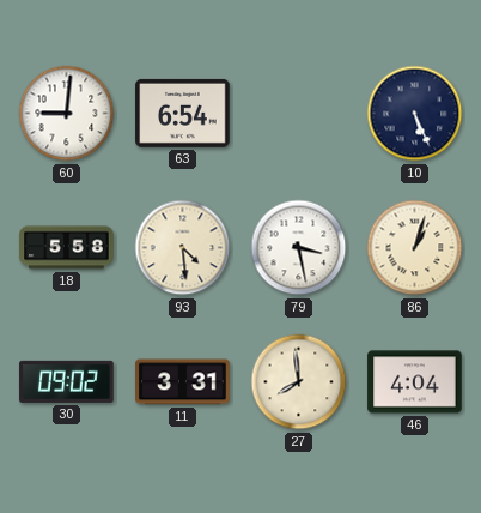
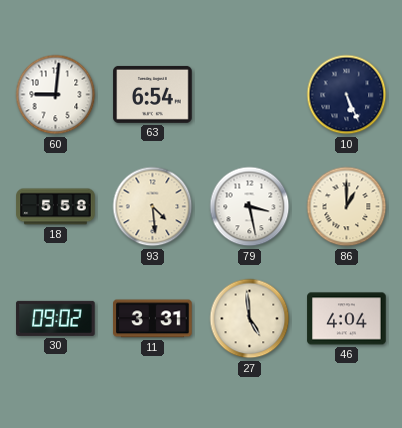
86: 1:03 -> 1:00 (347, 207)
27: 7:59 -> 4:59 (250, 319)
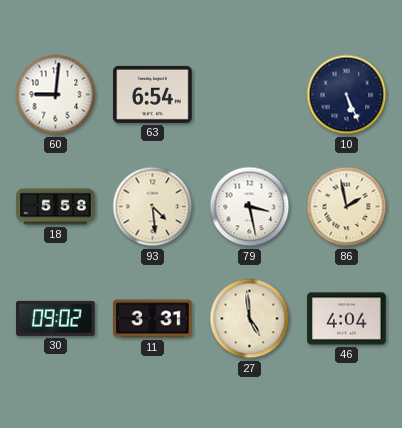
86: 1:00 -> 1:58 (347, 207)
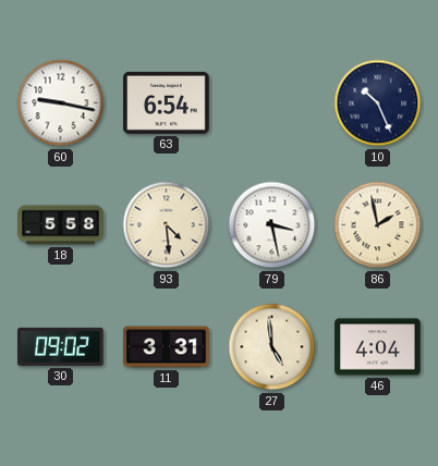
60: 9:01 -> 9:17 (61, 103)
10: 5:26 -> 10:26 (378, 103)
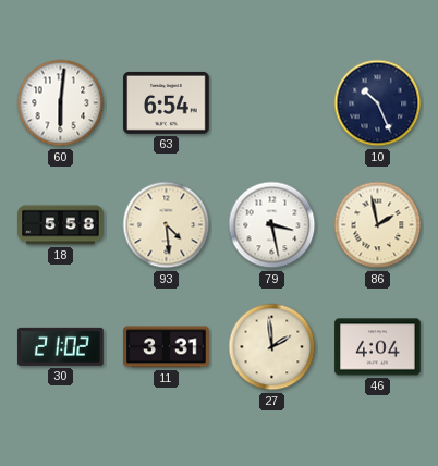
60: 9:17 -> 6:01 (61, 103)
30: 09:02 -> 21:02 (61, 346)
27: 4:59 -> 1:59 (272, 347)
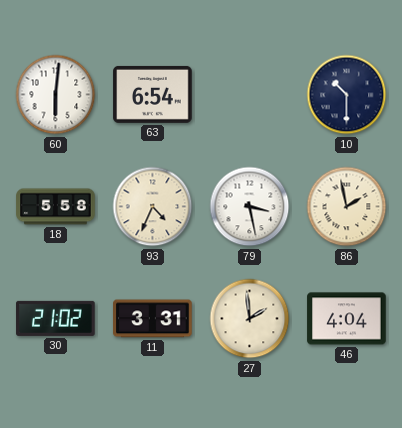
10: 10:26 -> 10:30 (347, 95)
93: 4:29 -> 4:34 (153, 207)
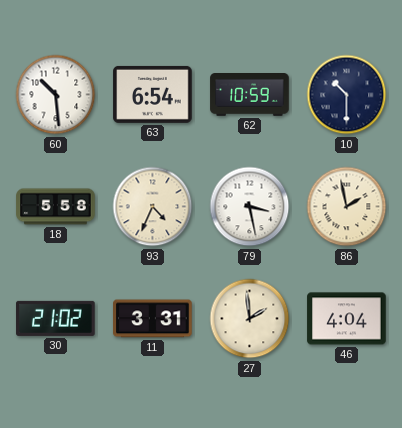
60: 6:01 -> 10:29 (56, 95)
62: none -> 10:59 (250, 95)
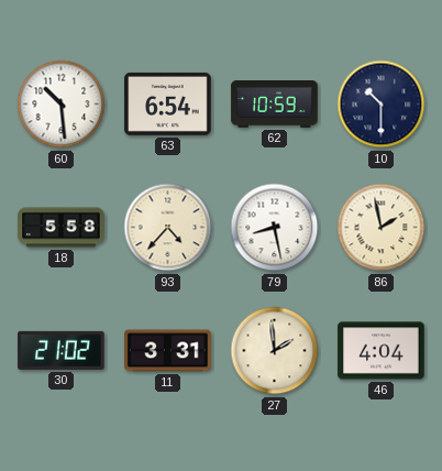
93: 4:34 -> 4:37 (168, 228)
79: 3:28 -> 8:28 (275, 228)
